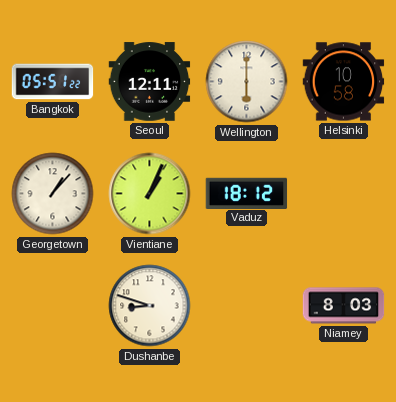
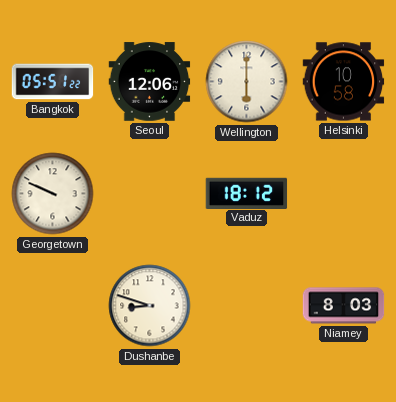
Seoul: 12:11 -> 12:06 (150, 82)
Georgetown: 1:07 -> 9:49 (53, 194)
Vientiane: 1:04 -> none (150, 194)
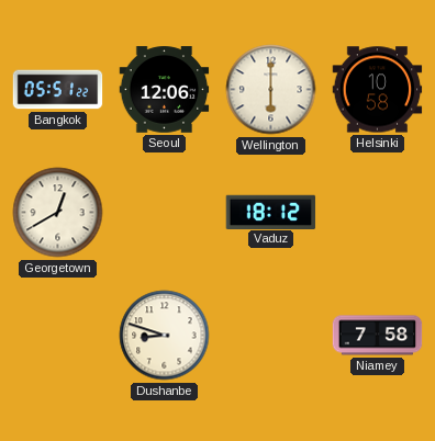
Georgetown: 9:49 -> 12:40 (58, 213)
Niamey: 8:03 -> 7:58 (378, 336)
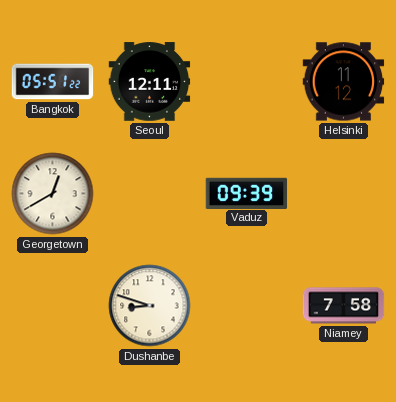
Seoul: 12:06 -> 12:11 (150, 82)
Wellington: 6:00 -> none (271, 90)
Helsinki: 10:58 -> 11:12 (344, 82)
Vaduz: 18:12 -> 09:39 (247, 193)
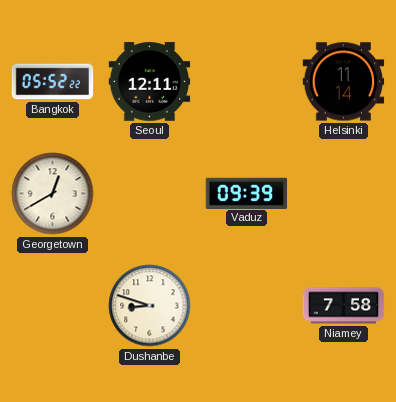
Bangkok: 05:51 -> 05:52 (53, 82)
Helsinki: 11:12 -> 11:14 (344, 82)
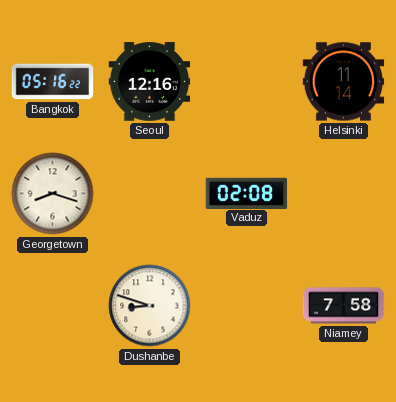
Bangkok: 05:52 -> 05:16 (53, 82)
Seoul: 12:11 -> 12:16 (150, 82)
Georgetown: 12:40 -> 8:18 (53, 194)
Vaduz: 09:39 -> 02:08 (247, 193)
